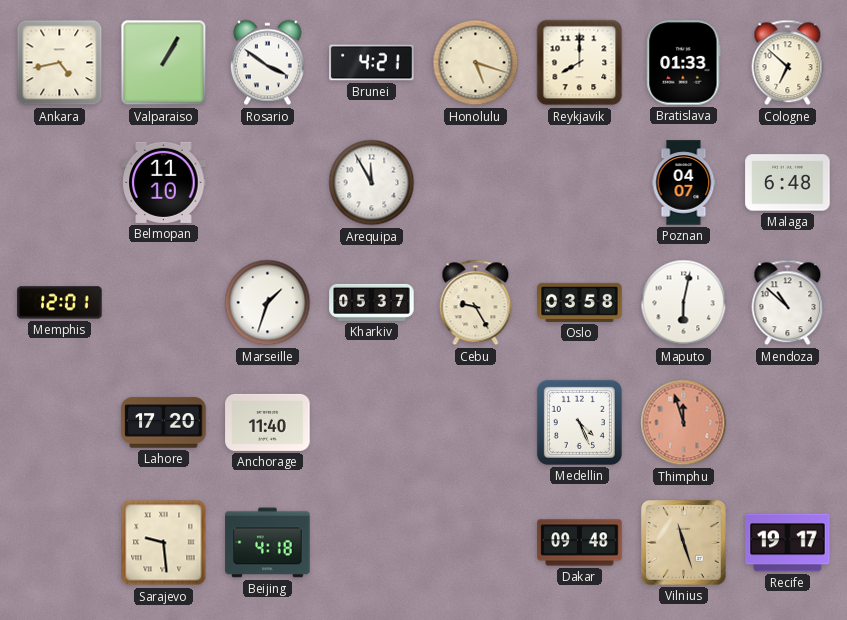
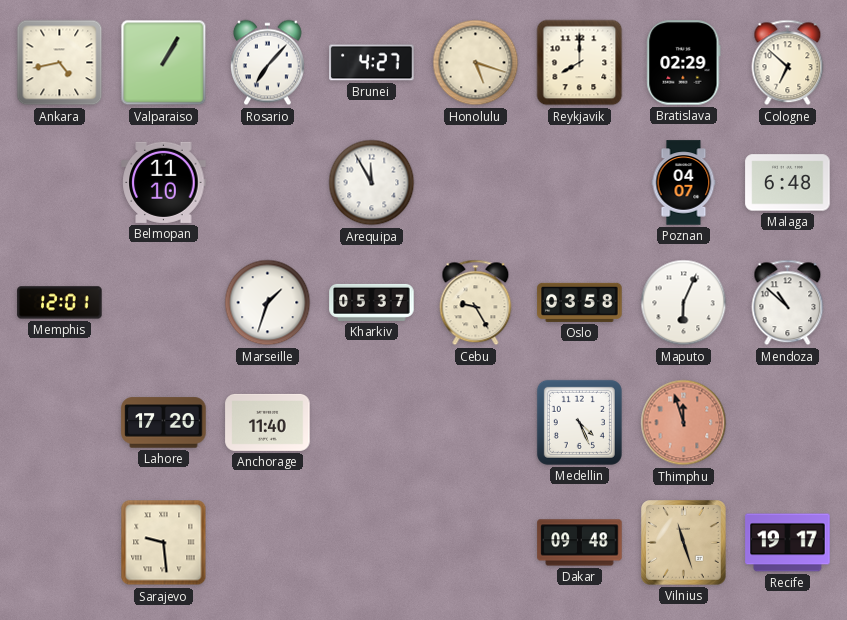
Rosario: 3:51 -> 7:07 (267, 63)
Brunei: 4:21 -> 4:27 (372, 63)
Bratislava: 01:33 -> 02:29 (684, 63)
Maputo: 6:02 -> 6:04 (684, 303)
Beijing: 4:18 -> none (268, 543)
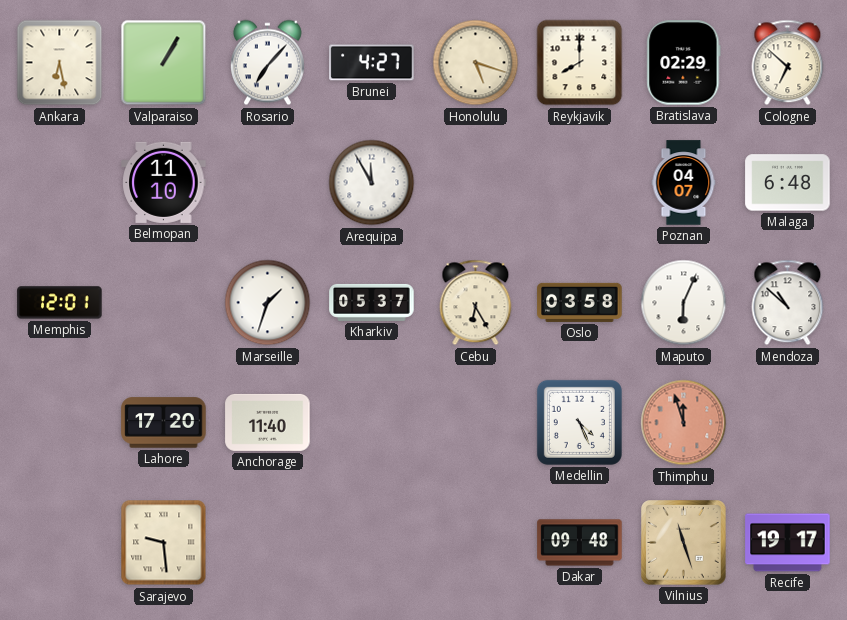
Ankara: 4:43 -> 6:28 (60, 63)
Cebu: 9:25 -> 6:25 (476, 303)
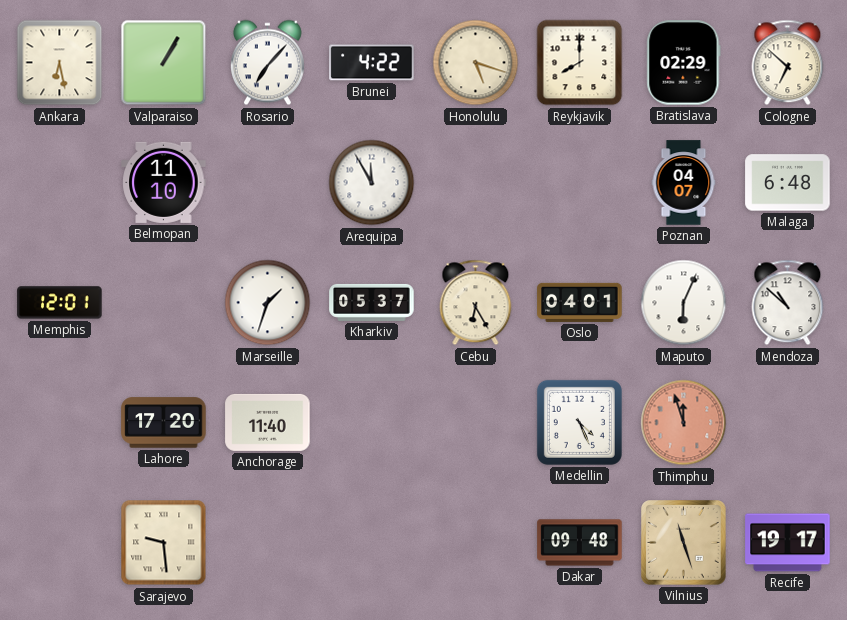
Brunei: 4:27 -> 4:22 (372, 63)
Oslo: 03:58 -> 04:01 (580, 302)
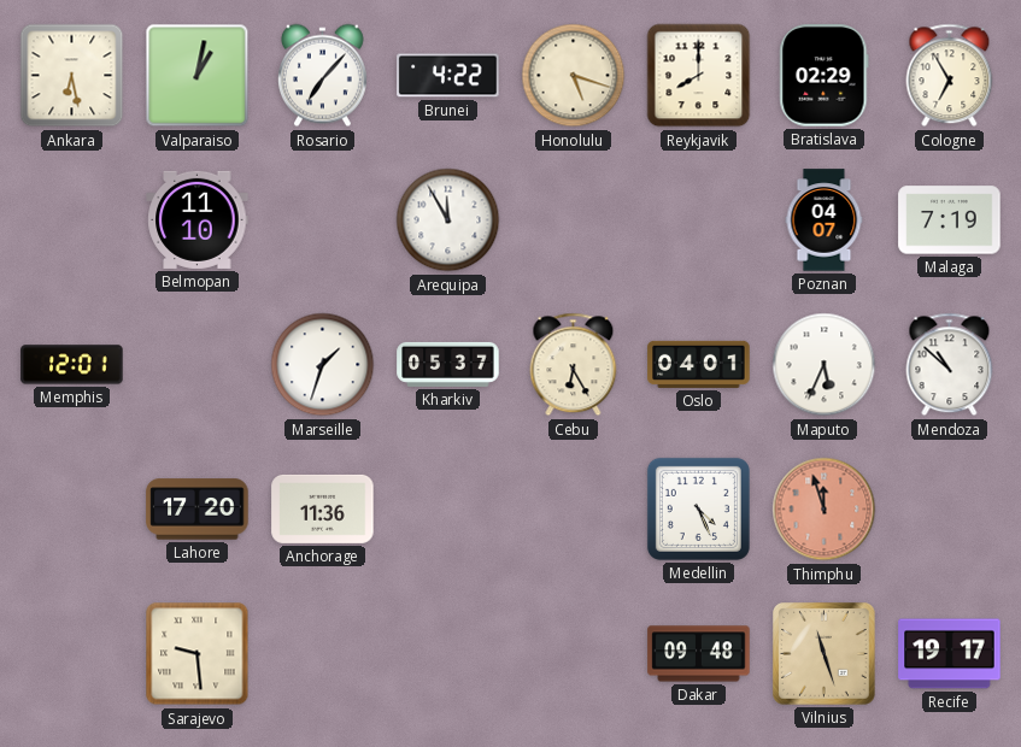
Valparaiso: 1:05 -> 1:02 (198, 76)
Cologne: 6:52 -> 6:55 (950, 76)
Malaga: 6:48 -> 7:19 (950, 220)
Maputo: 6:04 -> 5:34 (825, 365)
Anchorage: 11:40 -> 11:36 (323, 508)
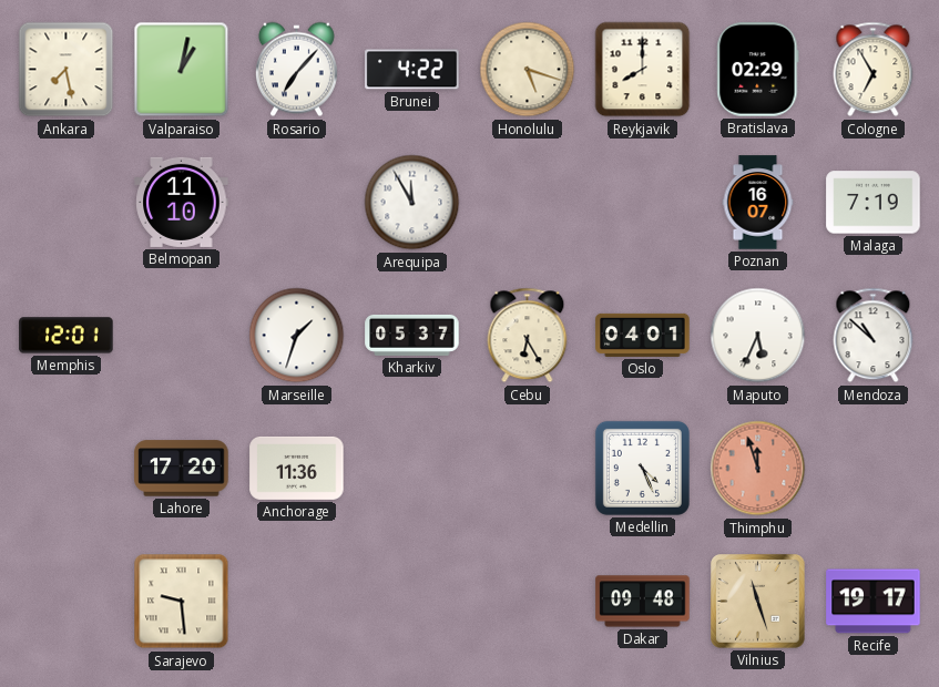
Ankara: 6:28 -> 7:28 (67, 70)
Poznan: 04:07 -> 16:07 (758, 203)
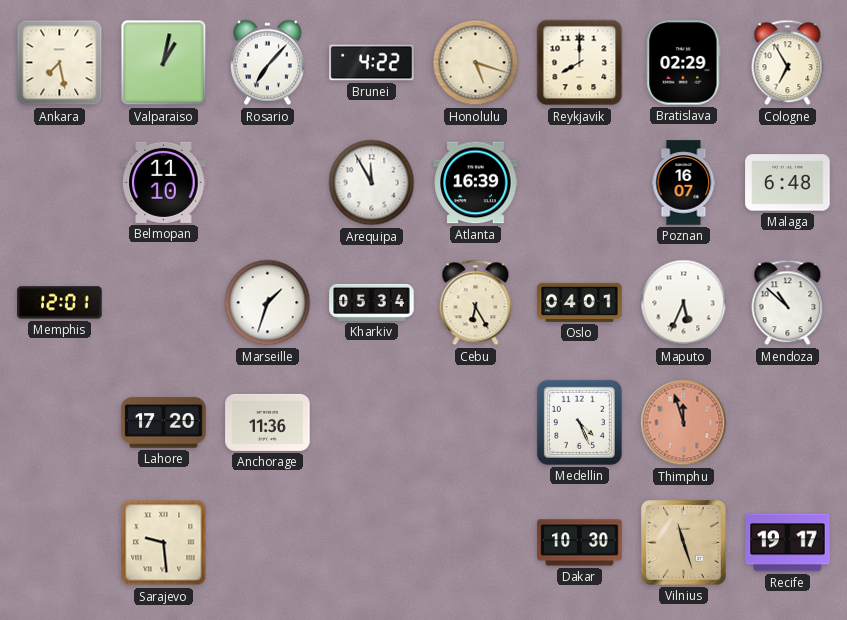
Atlanta: none -> 16:39 (476, 183)
Malaga: 7:19 -> 6:48 (788, 183)
Kharkiv: 05:37 -> 05:34 (372, 302)
Dakar: 09:48 -> 10:30 (580, 543)
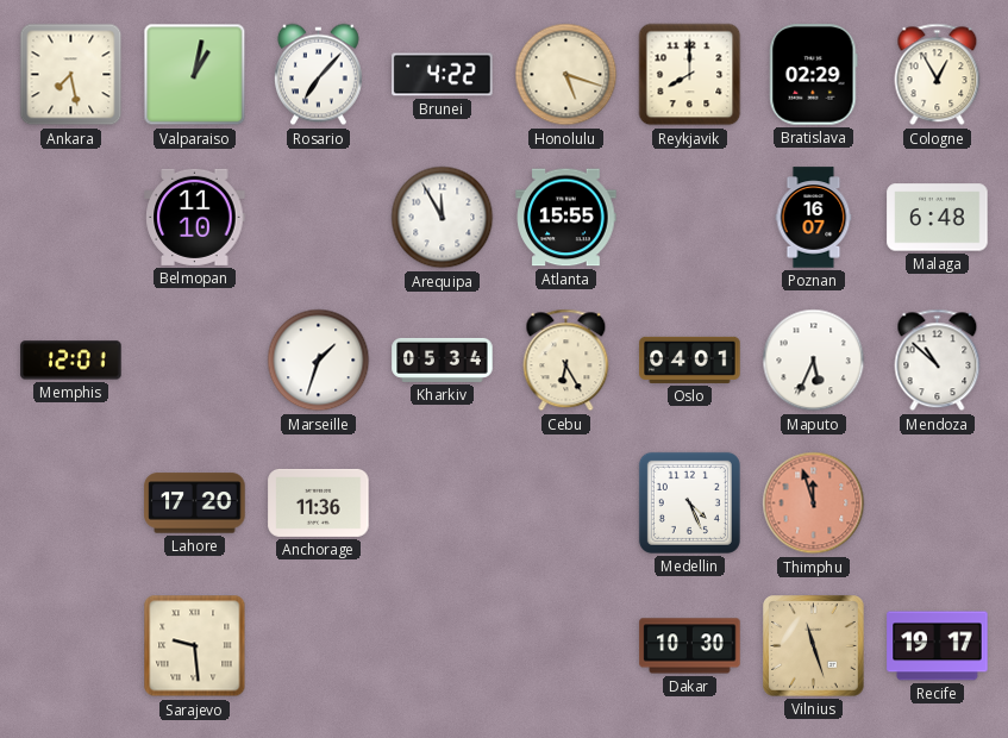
Cologne: 6:55 -> 12:55 (938, 75)
Atlanta: 16:39 -> 15:55 (566, 218)
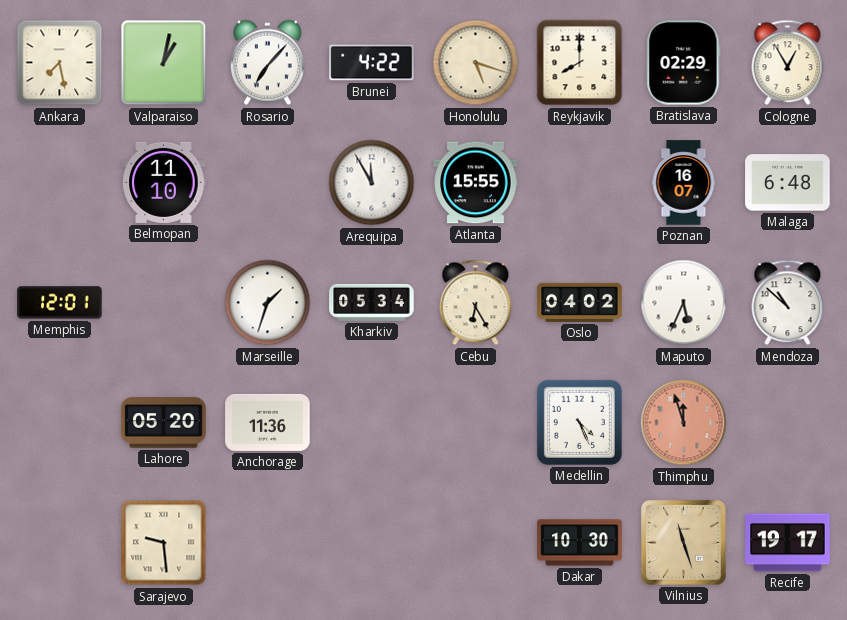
Oslo: 04:01 -> 04:02 (580, 302)
Lahore: 17:20 -> 05:20 (164, 423)
